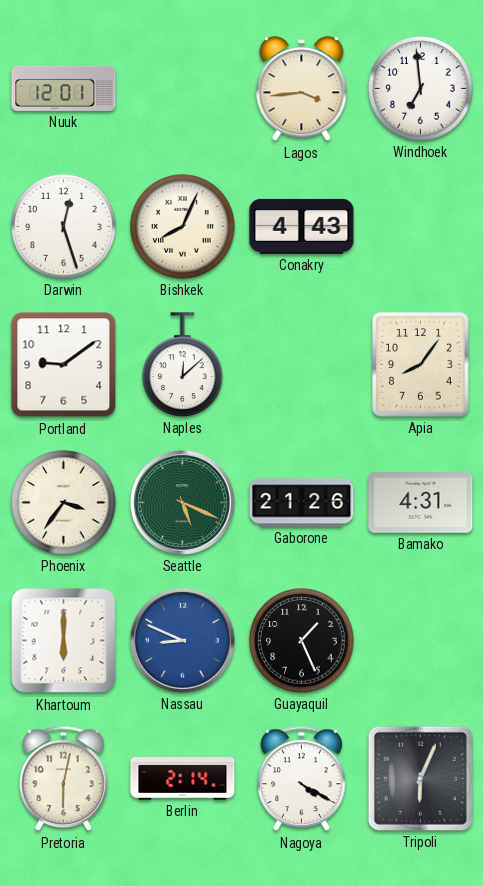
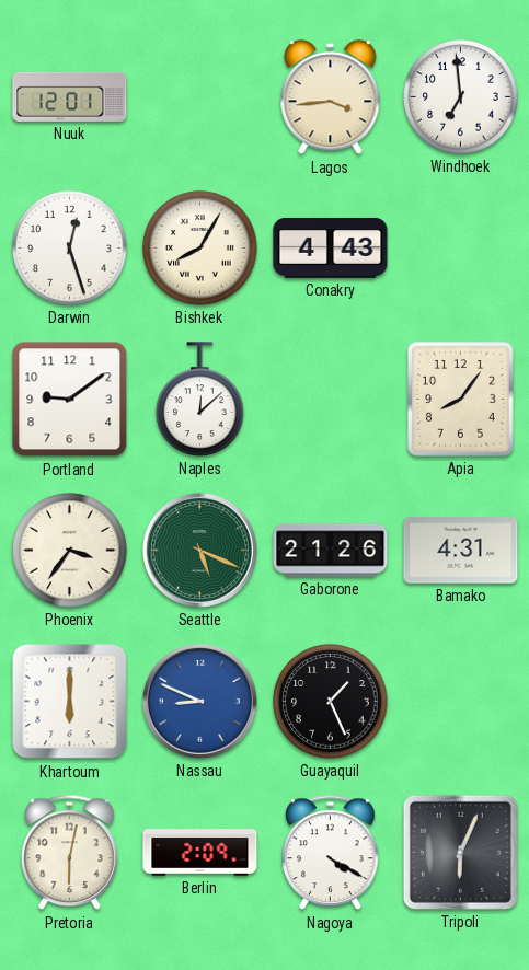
Bishkek: 8:04 -> 8:05 (200, 249)
Berlin: 2:14 -> 2:09 (200, 853)
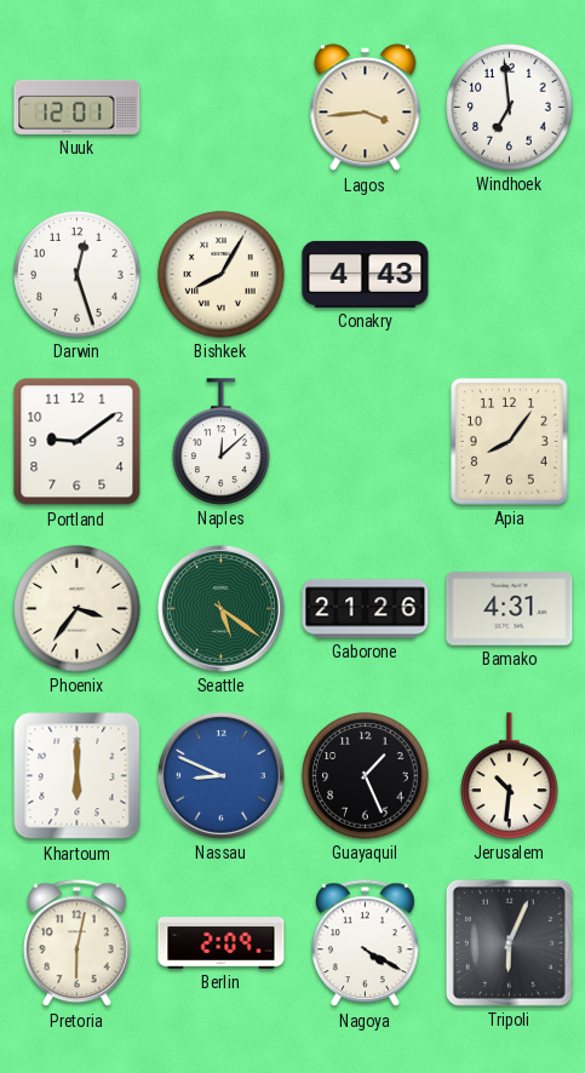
Seattle: 5:19 -> 5:21 (220, 608)
Jerusalem: none -> 10:31 (510, 776)
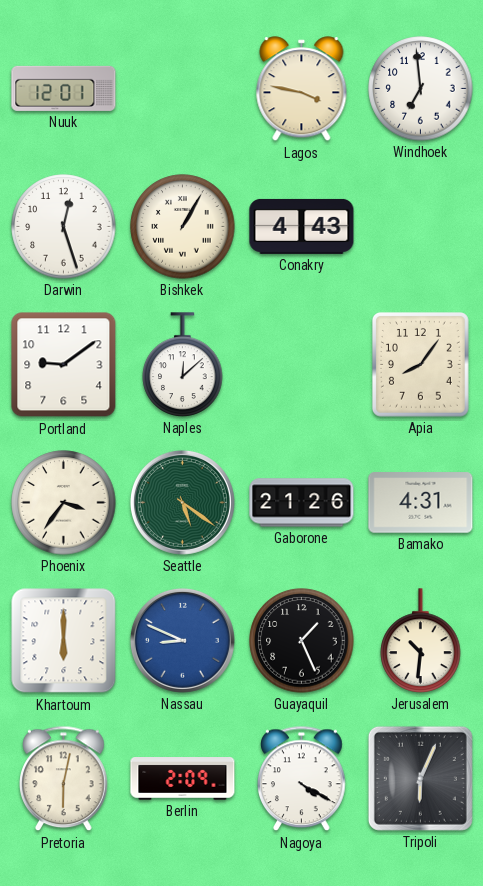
Lagos: 3:44 -> 3:47 (302, 89)
Bishkek: 8:05 -> 1:05 (183, 227)
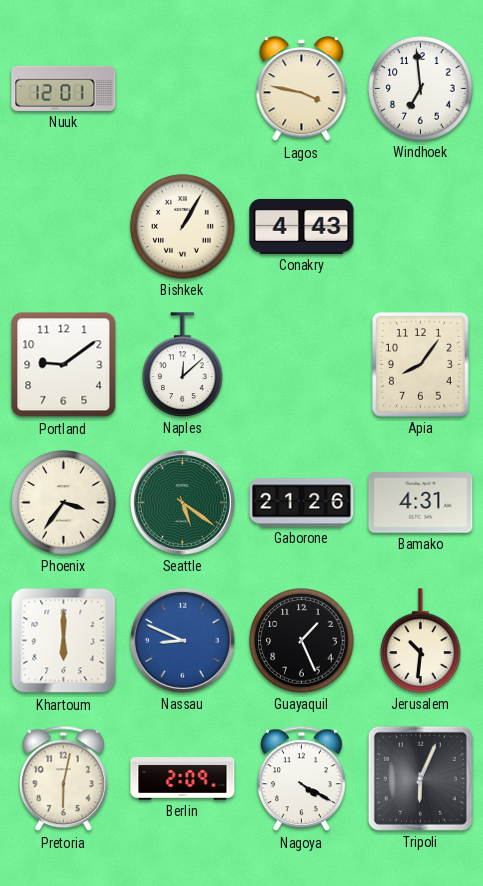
Darwin: 12:27 -> none (64, 227)
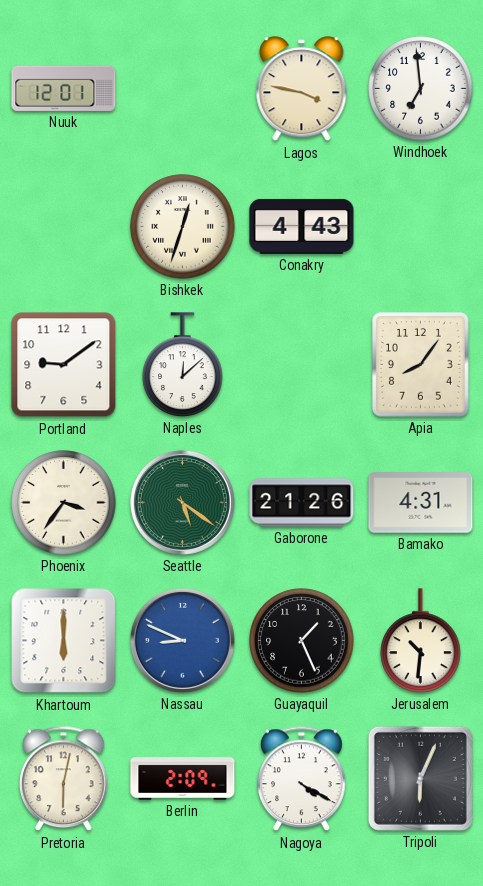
Bishkek: 1:05 -> 12:33 (183, 227)
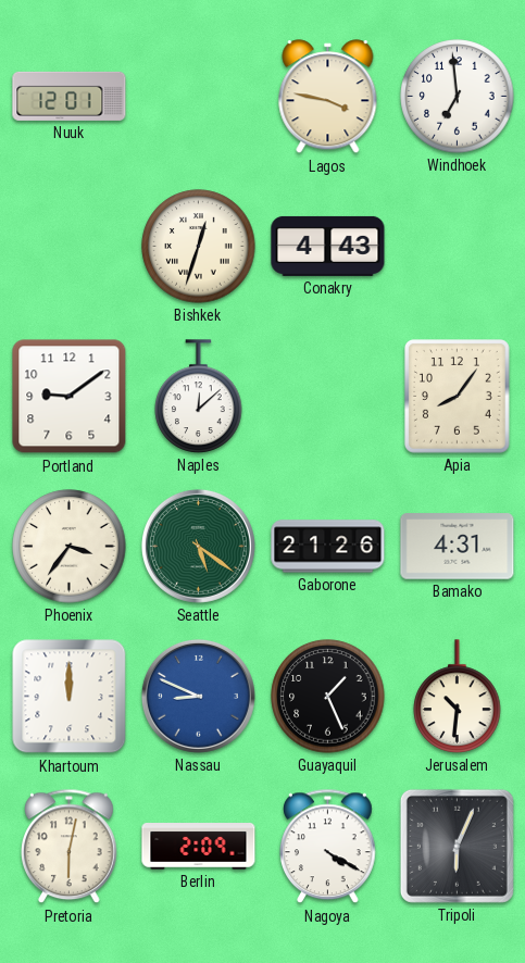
Khartoum: 6:00 -> 12:00 (70, 697)
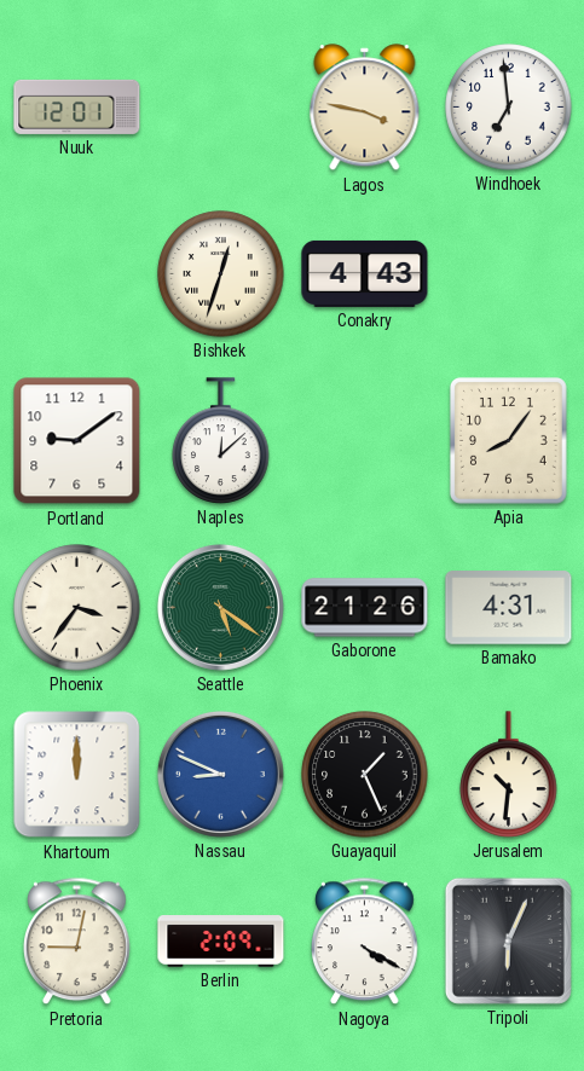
Pretoria: 6:02 -> 9:02 (77, 942)
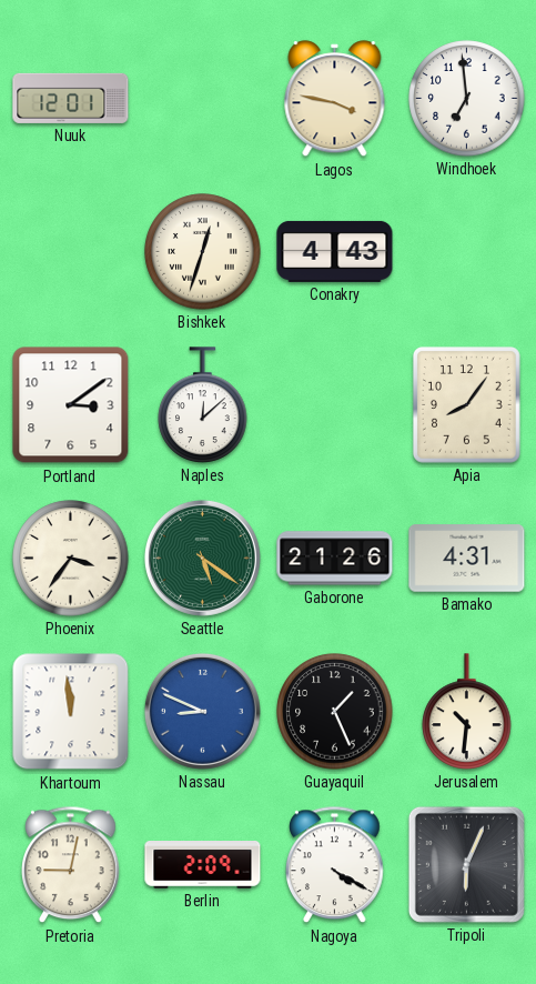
Portland: 9:09 -> 3:09 (71, 405)
Khartoum: 12:00 -> 11:59 (71, 712)
